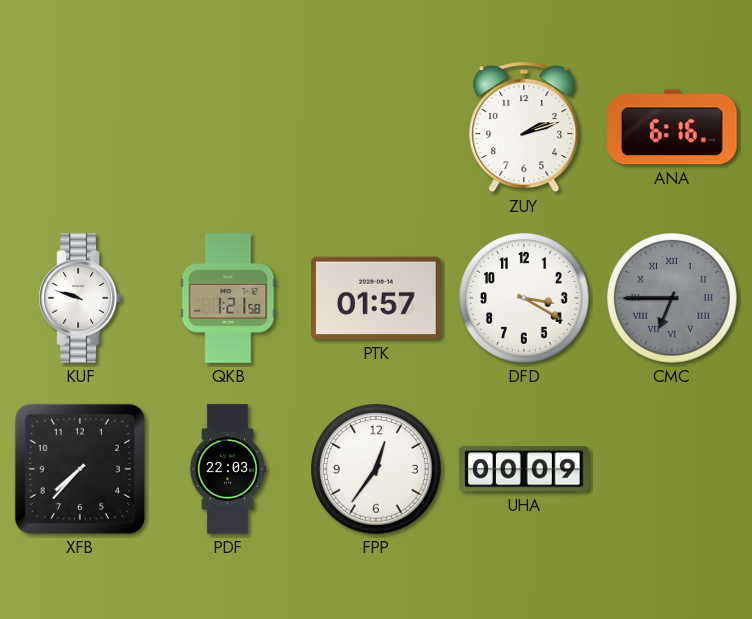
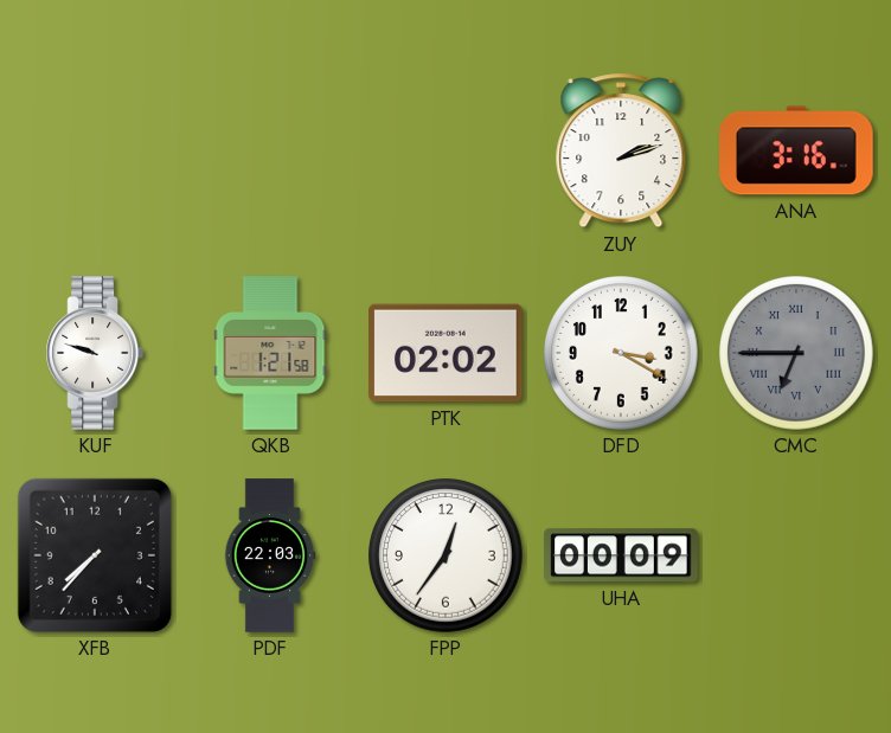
ANA: 6:16 -> 3:16 (796, 150)
PTK: 01:57 -> 02:02 (447, 353)
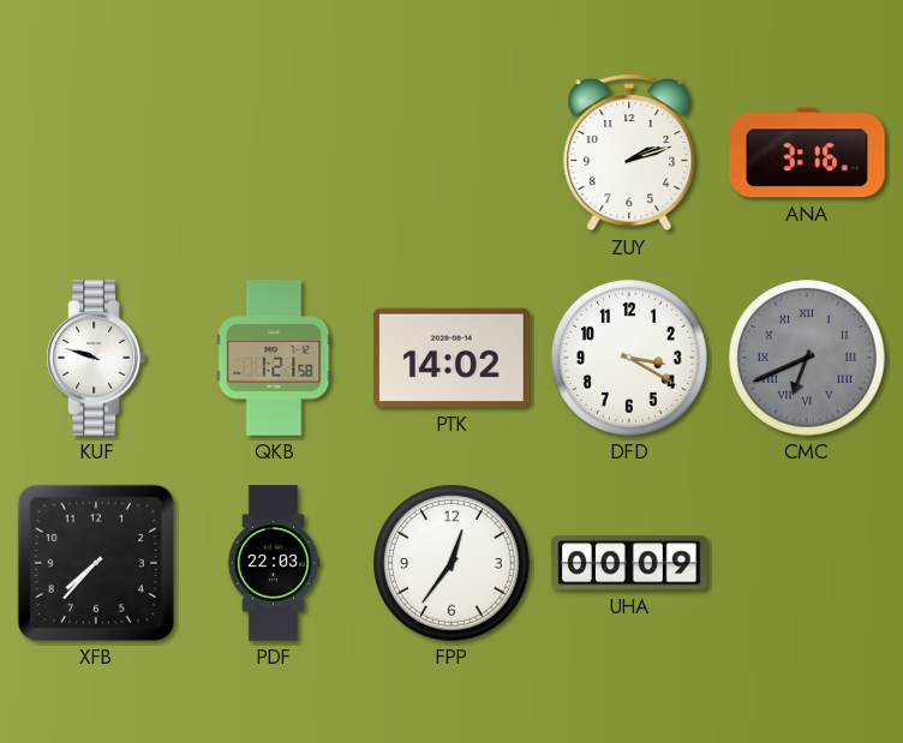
PTK: 02:02 -> 14:02 (453, 358)
CMC: 6:45 -> 6:41 (808, 359)
